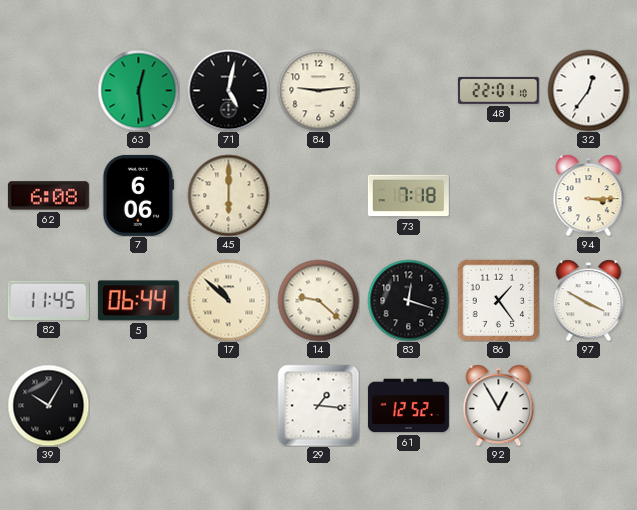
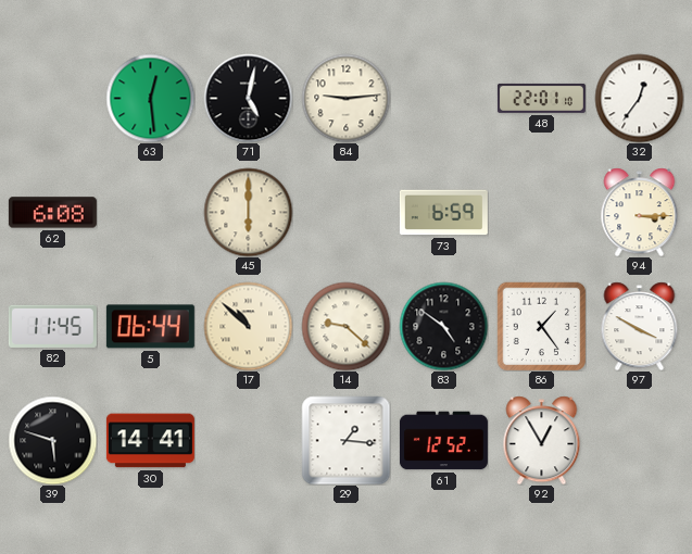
7: 6:06 -> none (139, 195)
73: 7:18 -> 6:59 (443, 213)
83: 12:18 -> 4:51 (443, 326)
39: 10:05 -> 5:48 (52, 440)
30: none -> 14:41 (150, 441)
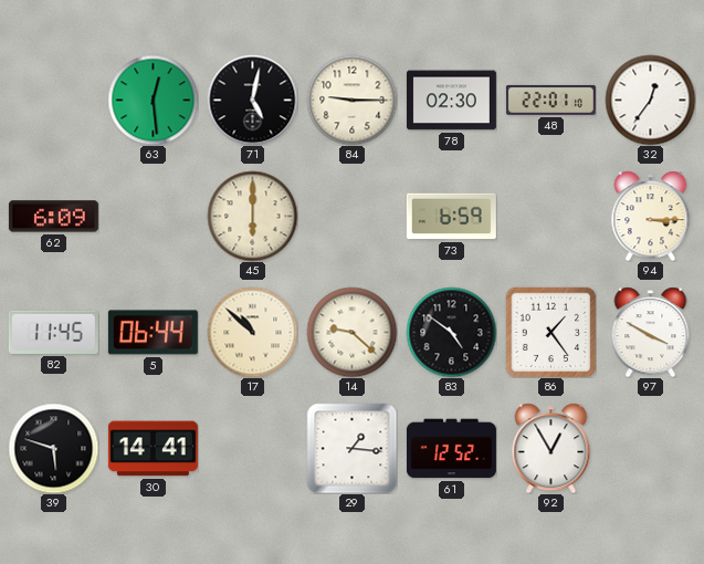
84: 9:14 -> 9:15 (351, 100)
78: none -> 02:30 (451, 101)
62: 6:08 -> 6:09 (53, 217)
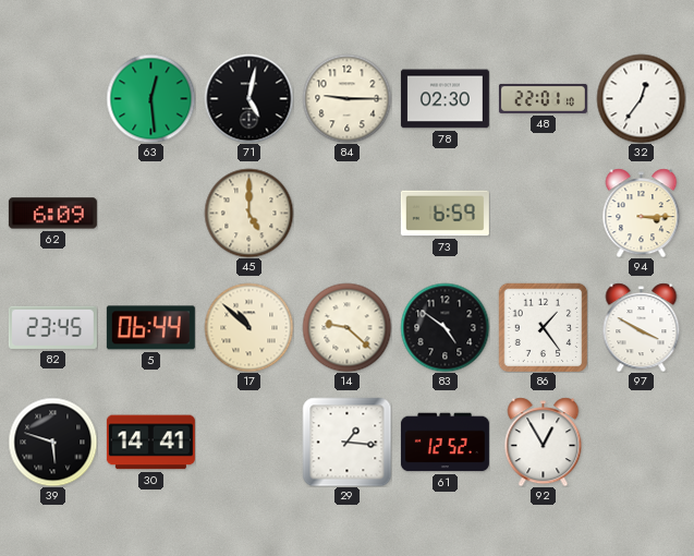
45: 6:00 -> 5:00 (248, 213)
82: 11:45 -> 23:45 (52, 327)
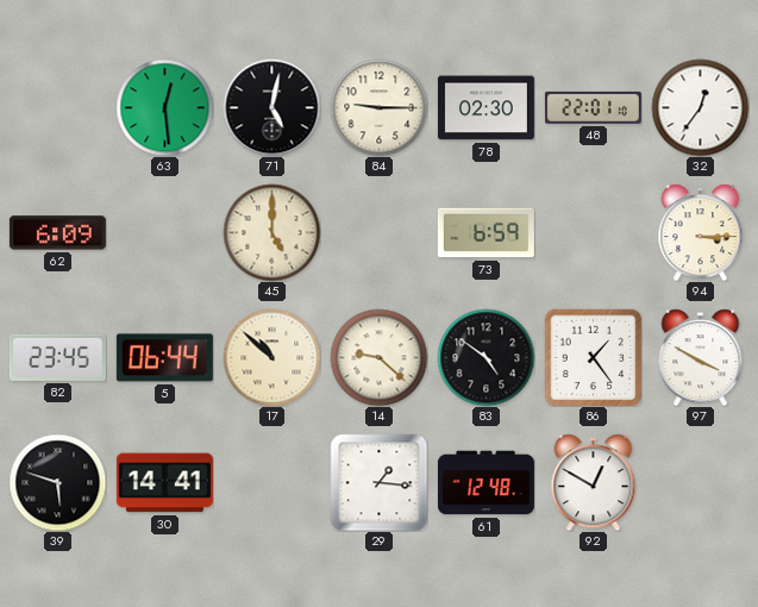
61: 12:52 -> 12:48 (486, 483)
92: 12:55 -> 12:50 (594, 482)
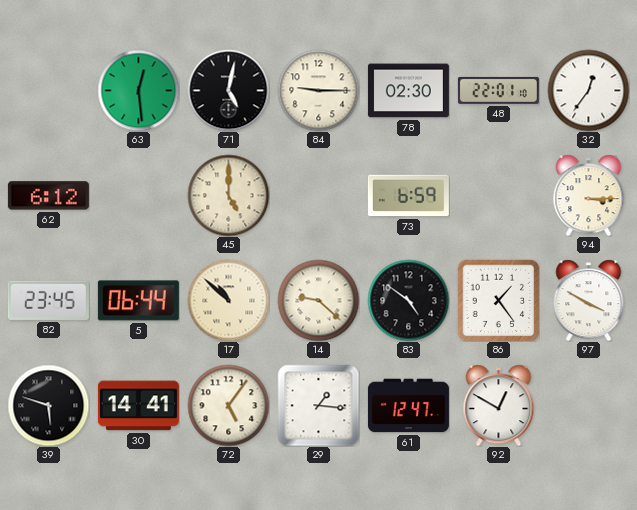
62: 6:09 -> 6:12 (48, 196)
72: none -> 5:06 (228, 405)
61: 12:48 -> 12:47 (408, 406)
